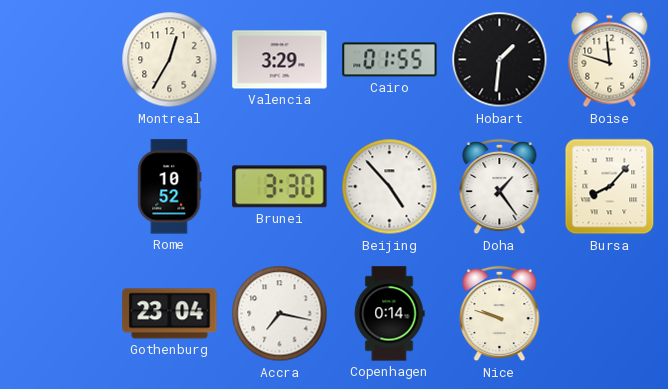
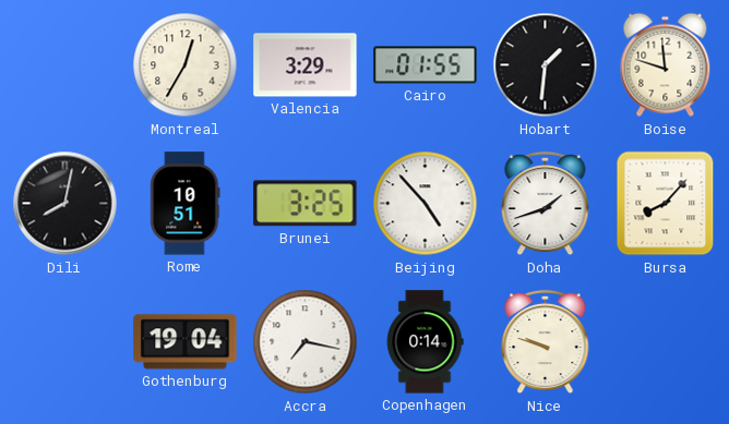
Dili: none -> 8:02 (65, 204)
Rome: 10:52 -> 10:51 (186, 204)
Brunei: 3:30 -> 3:25 (306, 204)
Doha: 1:24 -> 1:42 (546, 204)
Gothenburg: 23:04 -> 19:04 (186, 342)
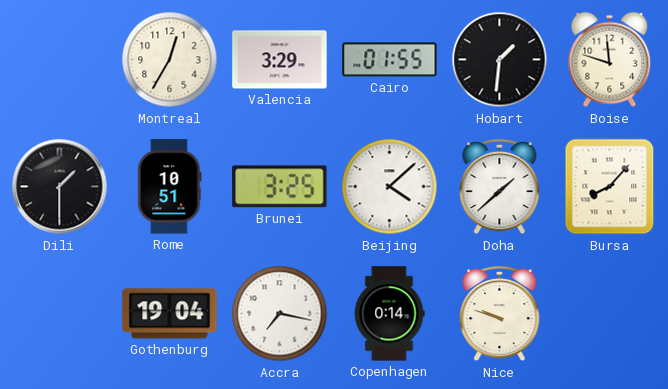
Dili: 8:02 -> 1:30 (60, 187)
Beijing: 4:53 -> 4:08 (390, 187)
Doha: 1:42 -> 1:38 (500, 187)
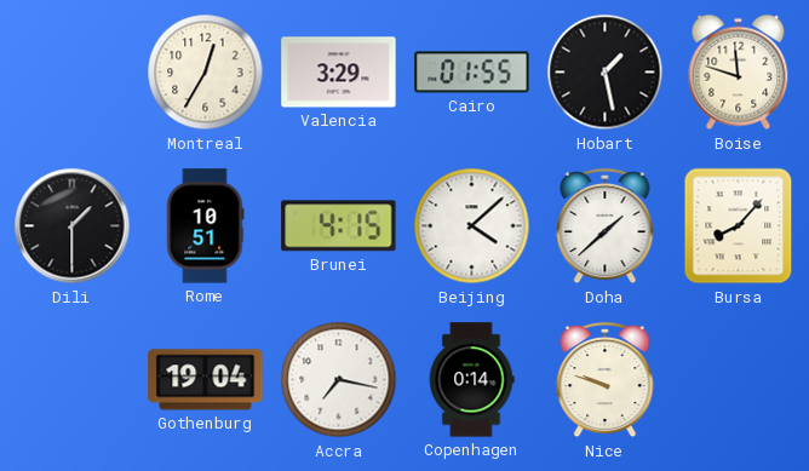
Hobart: 1:31 -> 1:28 (606, 73)
Brunei: 3:25 -> 4:15 (339, 226)
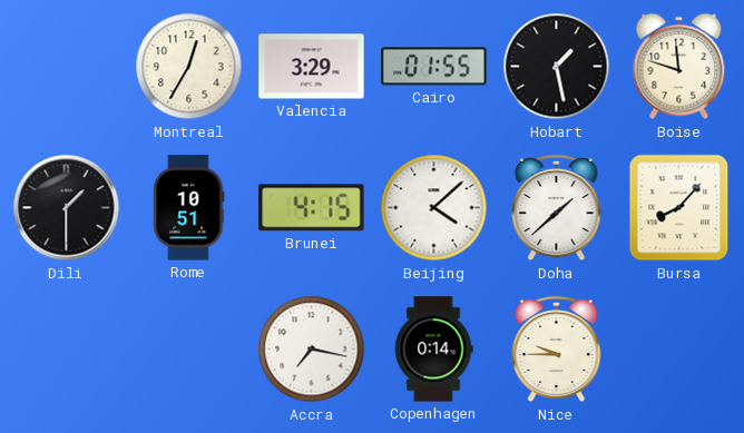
Gothenburg: 19:04 -> none (206, 380)
Nice: 9:48 -> 9:45 (557, 350)
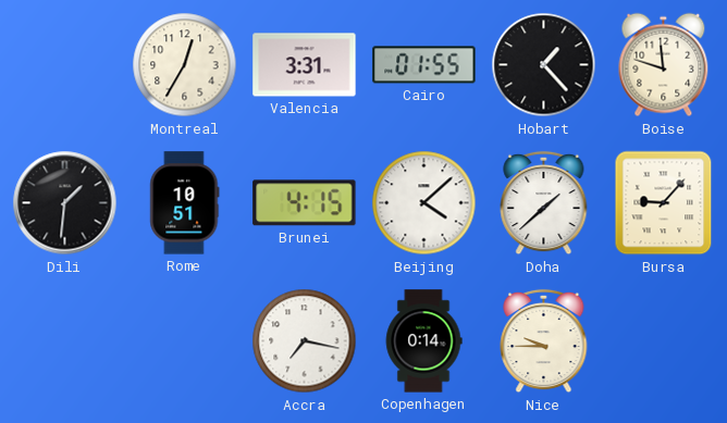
Valencia: 3:29 -> 3:31 (305, 65)
Hobart: 1:28 -> 1:23 (544, 65)
Dili: 1:30 -> 1:31 (65, 203)
Bursa: 8:07 -> 9:07 (664, 203)
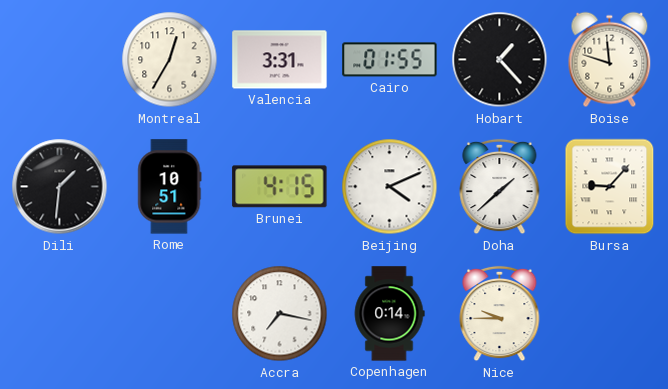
Beijing: 4:08 -> 4:11 (390, 187)
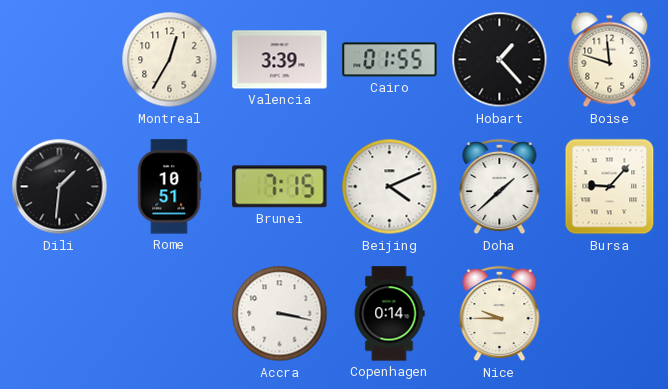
Valencia: 3:31 -> 3:39 (280, 60)
Brunei: 4:15 -> 7:15 (280, 187)
Accra: 7:17 -> 3:17 (280, 314)
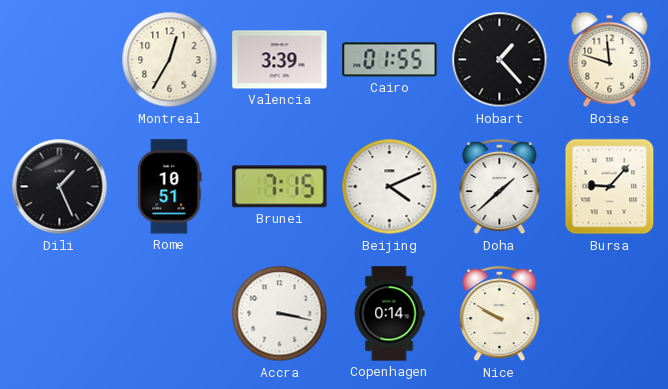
Dili: 1:31 -> 1:26 (60, 187)
Nice: 9:45 -> 9:50 (500, 314)
